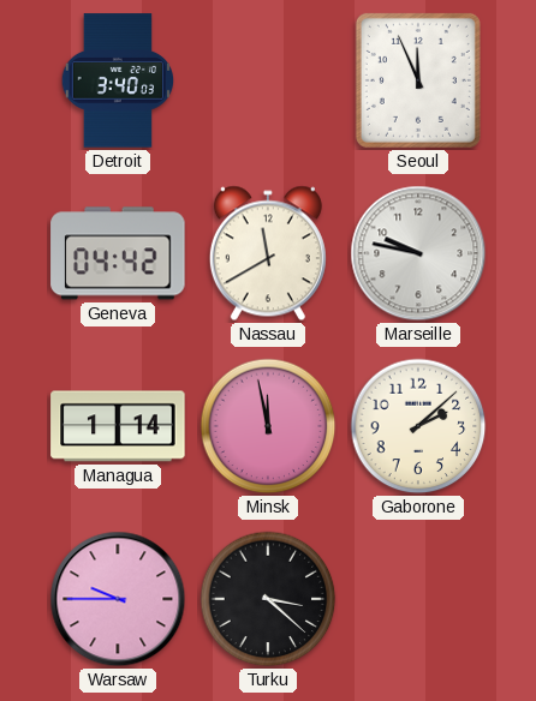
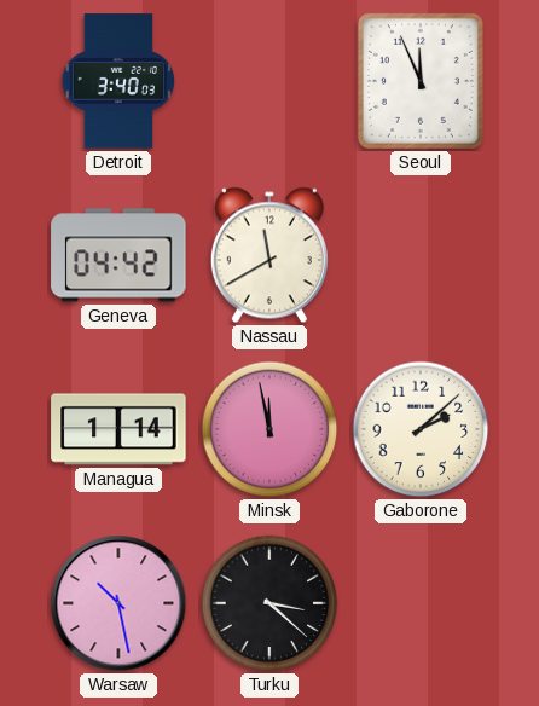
Marseille: 9:47 -> none (418, 253)
Warsaw: 9:45 -> 10:28 (118, 603)
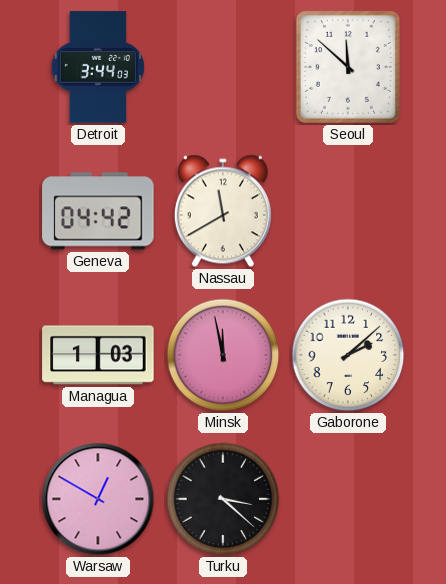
Detroit: 3:40 -> 3:44 (98, 67)
Seoul: 11:56 -> 11:52 (348, 67)
Managua: 1:14 -> 1:03 (98, 355)
Warsaw: 10:28 -> 12:50 (98, 499)
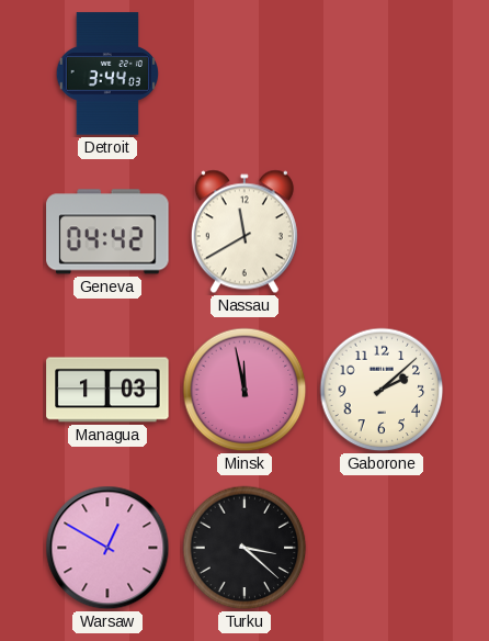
Seoul: 11:52 -> none (348, 67)
